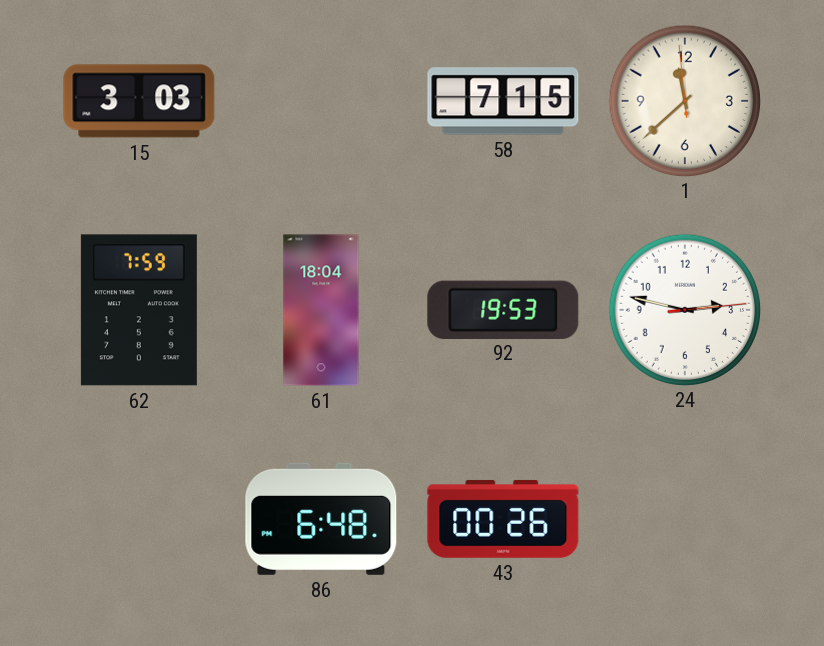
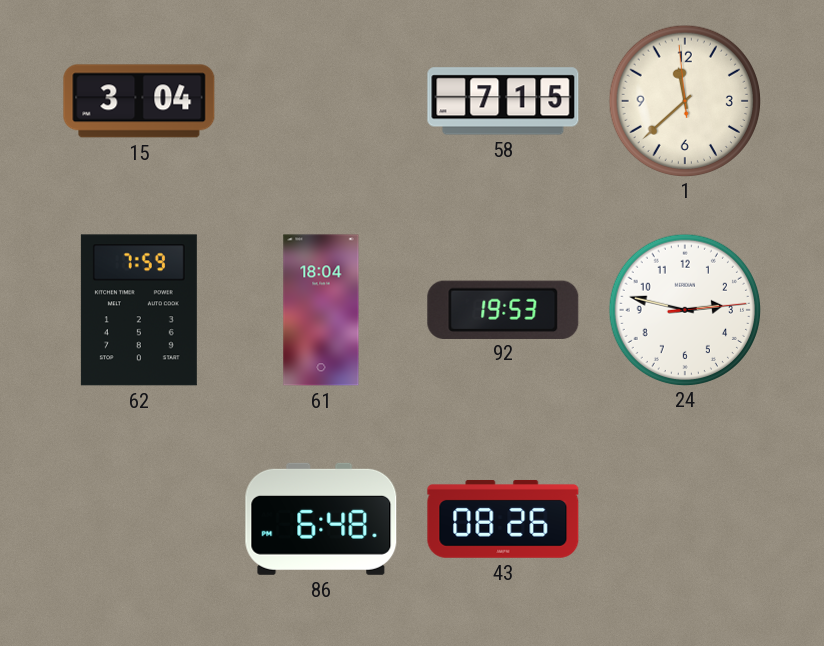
15: 3:03 -> 3:04 (139, 101)
43: 00:26 -> 08:26 (503, 519)
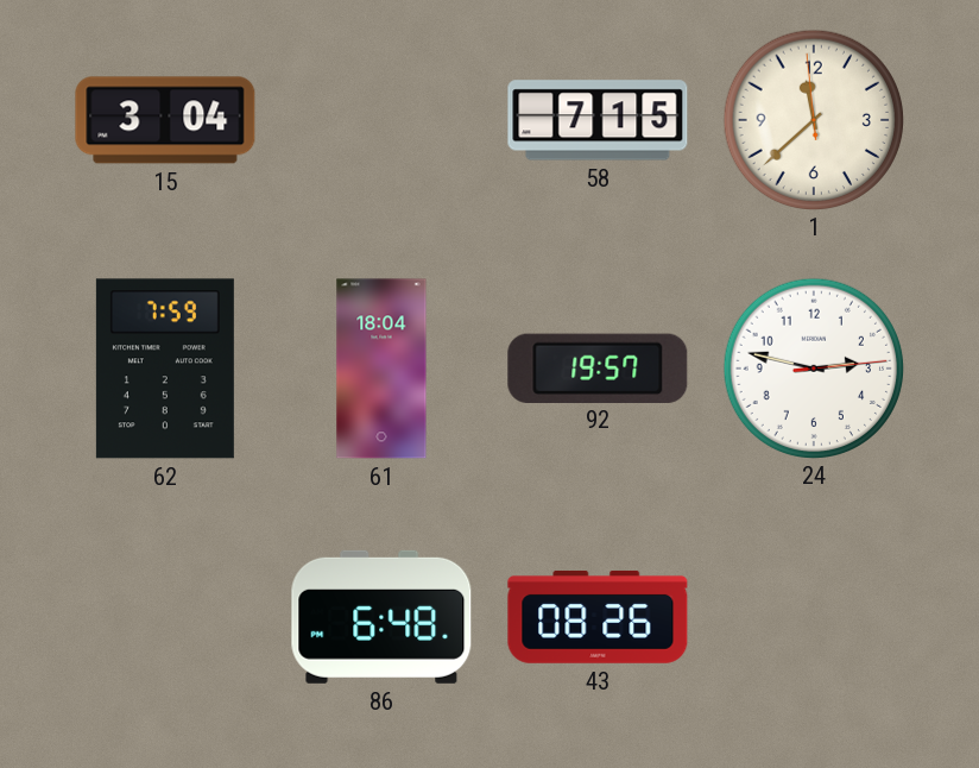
92: 19:53 -> 19:57 (598, 367)
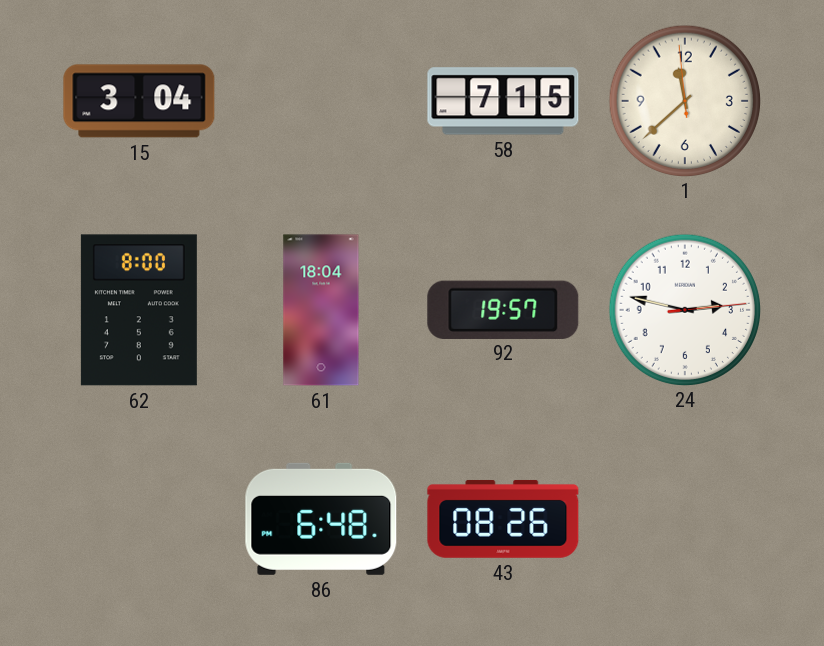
62: 7:59 -> 8:00 (139, 310)
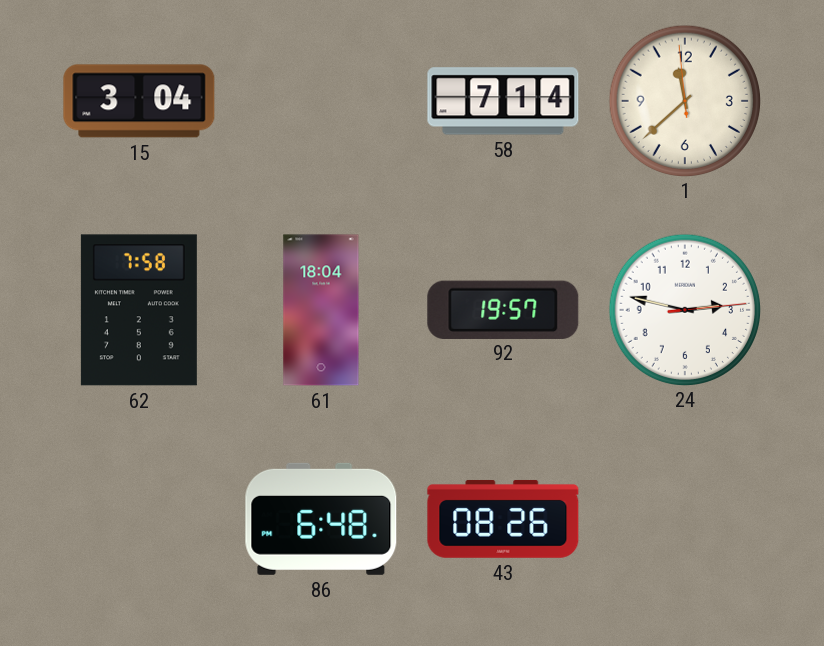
58: 7:15 -> 7:14 (503, 101)
62: 8:00 -> 7:58 (139, 310)
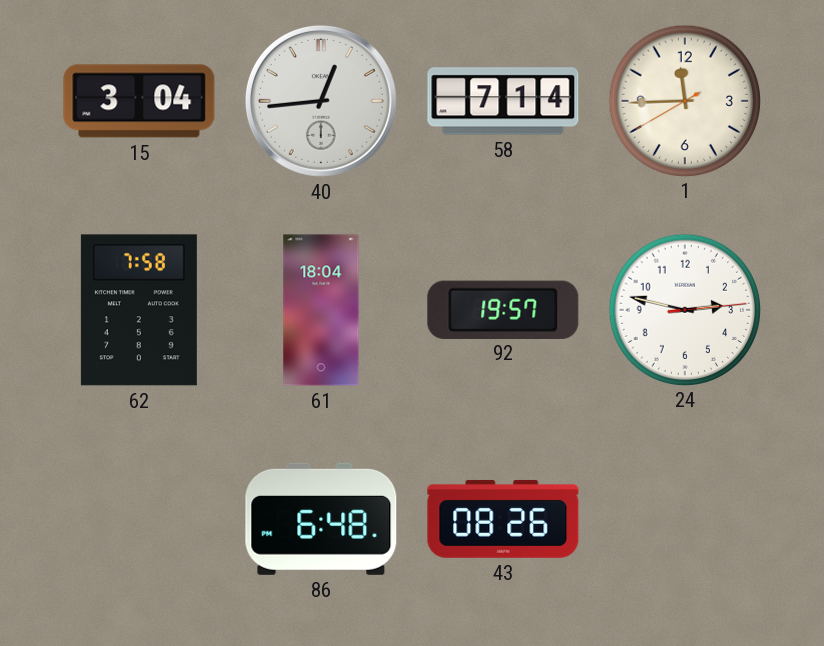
40: none -> 12:44 (321, 101)
1: 11:37 -> 11:44 (684, 100)
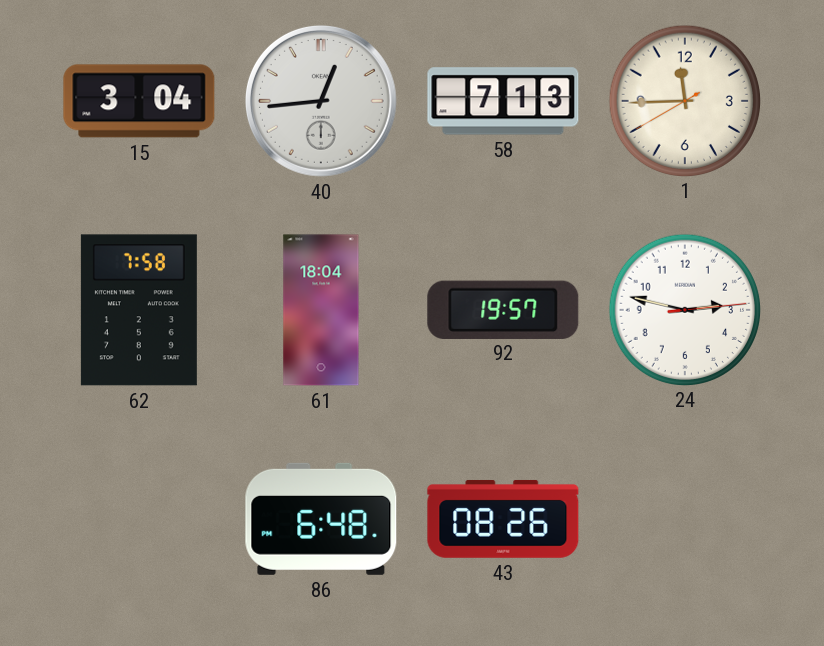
58: 7:14 -> 7:13 (503, 101)
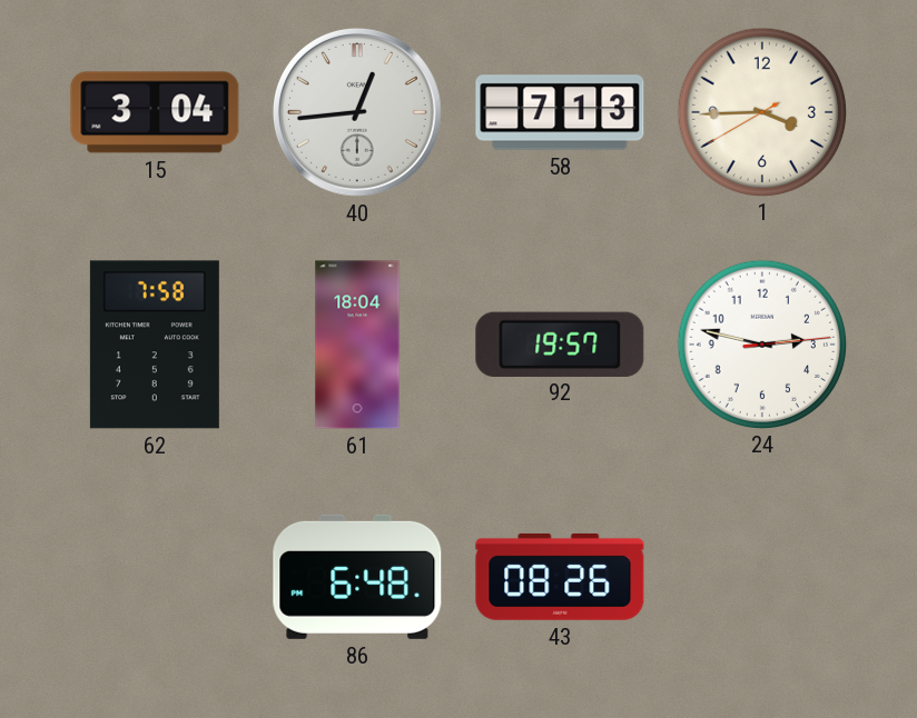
1: 11:44 -> 3:44 (761, 111)
